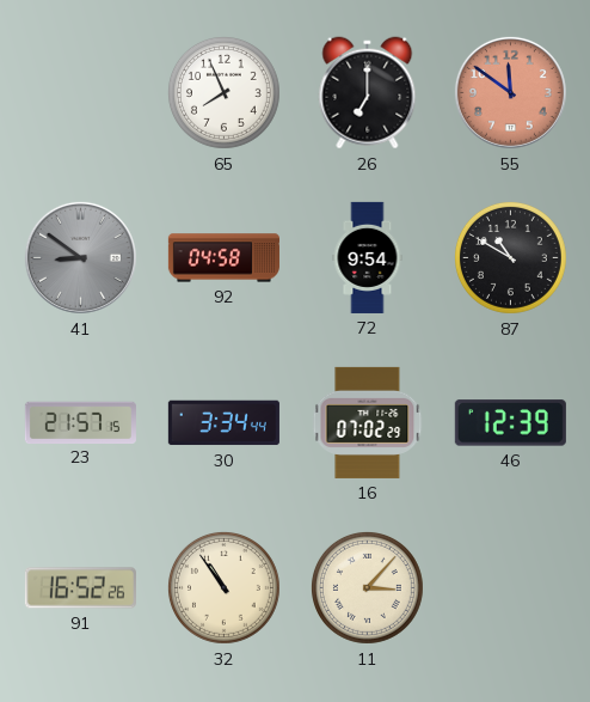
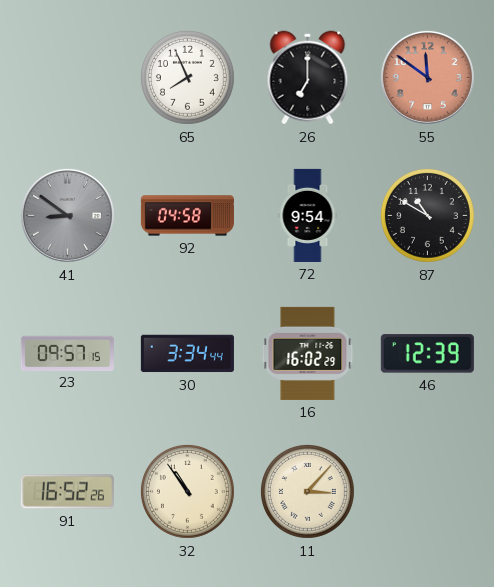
23: 21:57 -> 09:57 (67, 353)
16: 07:02 -> 16:02 (308, 353)
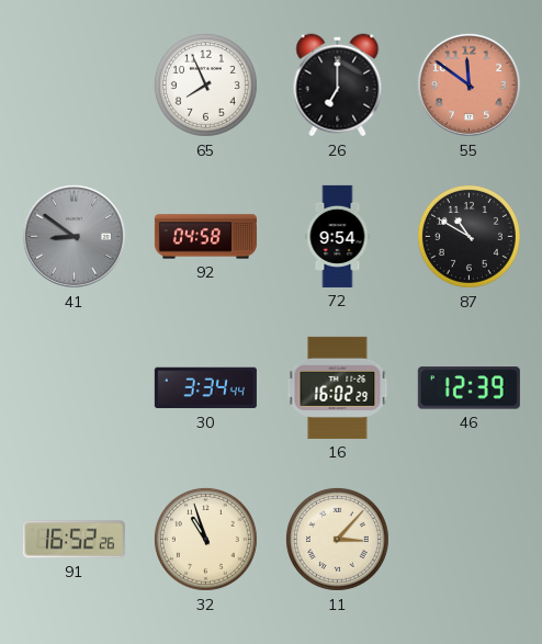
23: 09:57 -> none (67, 353)
32: 10:54 -> 10:57 (205, 539)
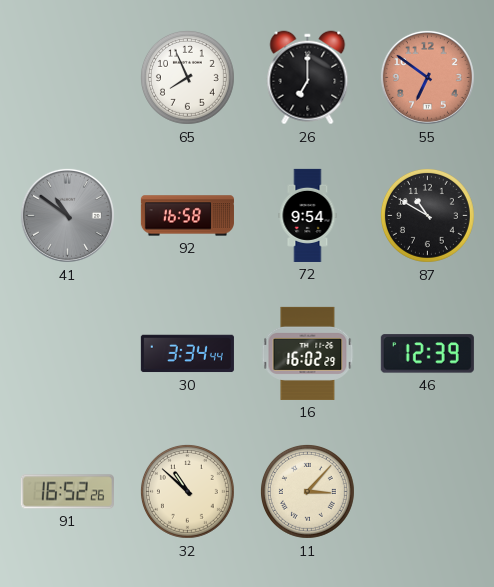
55: 11:51 -> 6:51 (427, 77)
41: 8:51 -> 10:51 (67, 215)
92: 04:58 -> 16:58 (187, 216)
32: 10:57 -> 10:52 (187, 491)
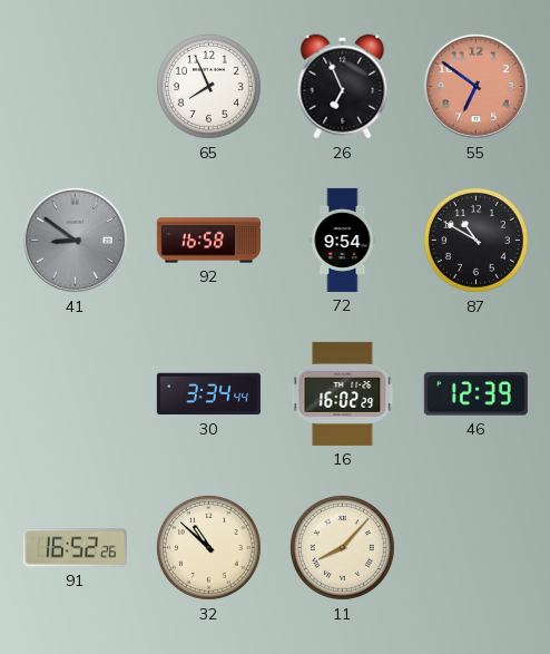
26: 7:00 -> 6:56 (343, 87)
41: 10:51 -> 8:51 (75, 240)
11: 3:07 -> 8:07 (342, 547)
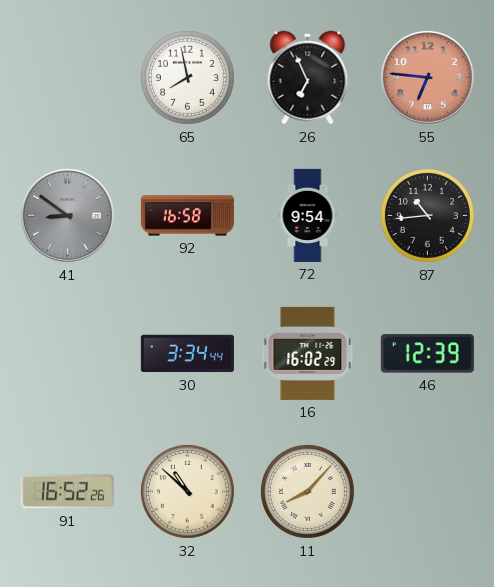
65: 7:56 -> 7:58 (187, 77)
55: 6:51 -> 6:46 (427, 77)
87: 10:50 -> 10:44 (427, 215)
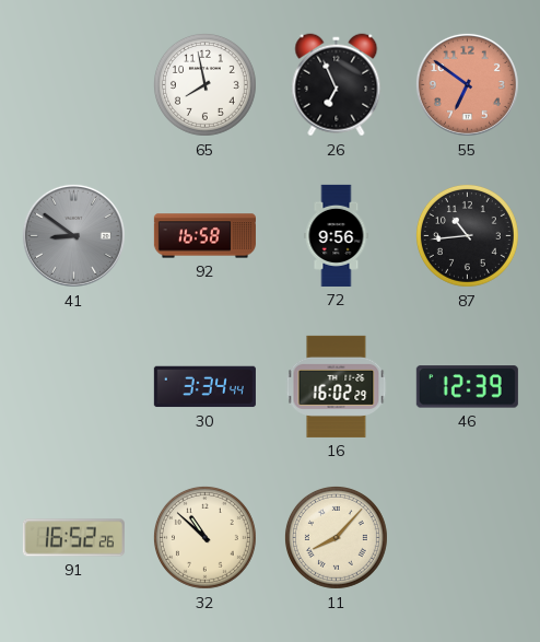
55: 6:46 -> 6:51 (467, 84)
72: 9:54 -> 9:56 (337, 235)
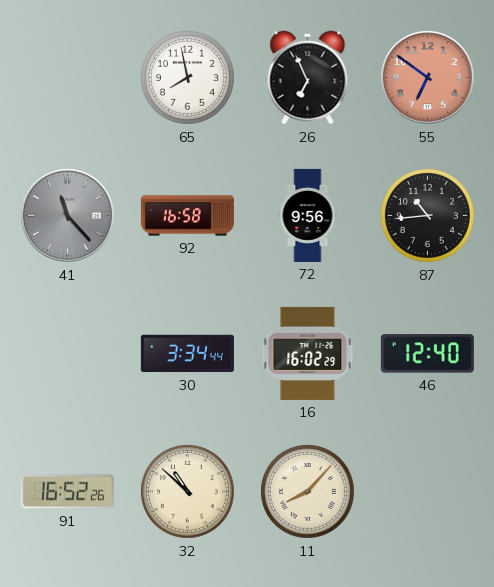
41: 8:51 -> 11:23 (67, 215)
46: 12:39 -> 12:40 (427, 354)
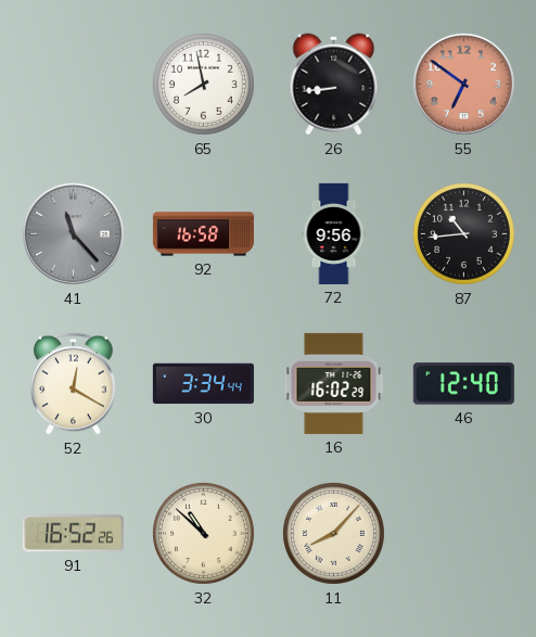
26: 6:56 -> 8:44 (334, 85)
52: none -> 12:20 (74, 384)
